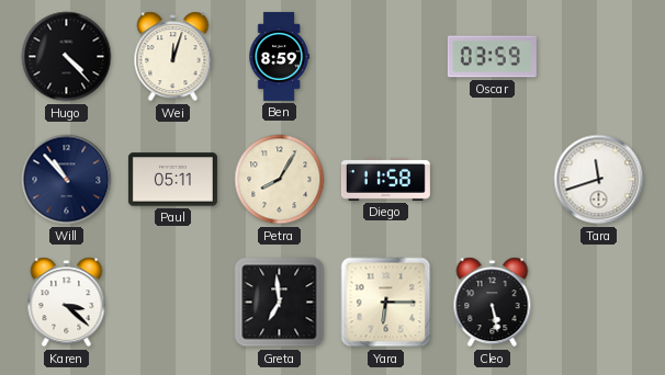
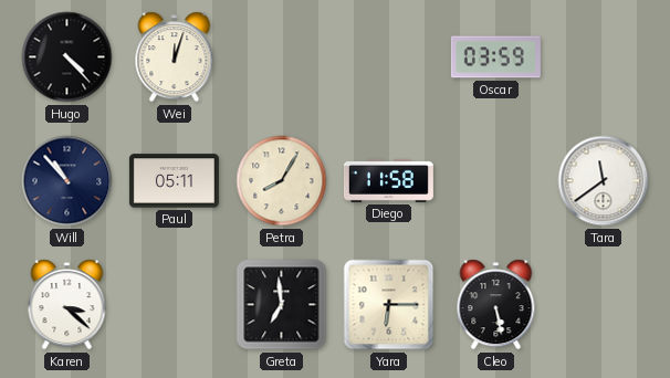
Ben: 8:59 -> none (279, 56)
Tara: 11:42 -> 11:39 (604, 181)
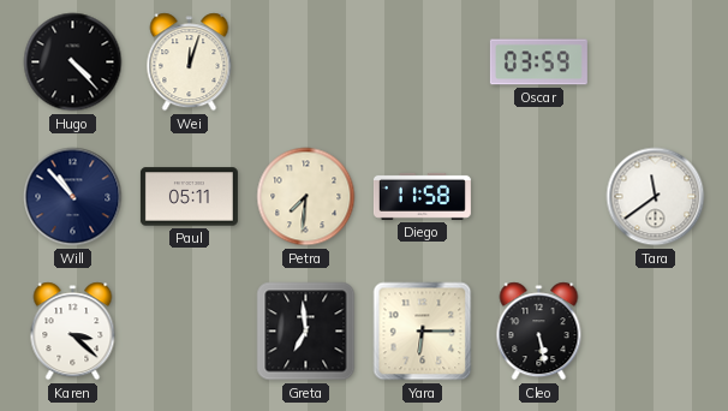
Petra: 8:05 -> 7:31 (306, 197)
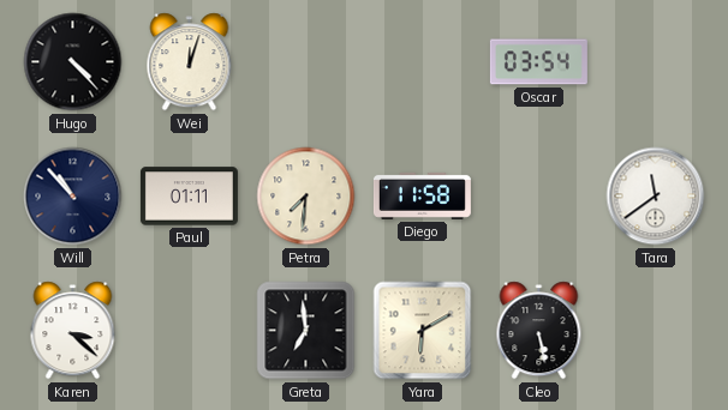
Oscar: 03:59 -> 03:54 (538, 62)
Paul: 05:11 -> 01:11 (189, 197)
Yara: 6:15 -> 6:10 (423, 331)
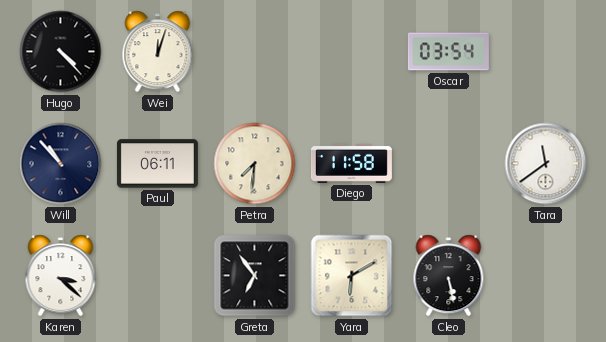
Paul: 01:11 -> 06:11 (157, 164)
Greta: 6:59 -> 6:54 (255, 276)
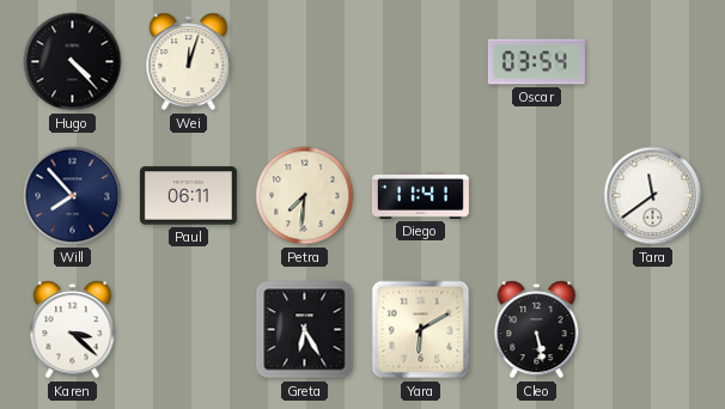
Will: 10:53 -> 7:53 (73, 196)
Diego: 11:58 -> 11:41 (420, 195)
Greta: 6:54 -> 6:25 (305, 330)
